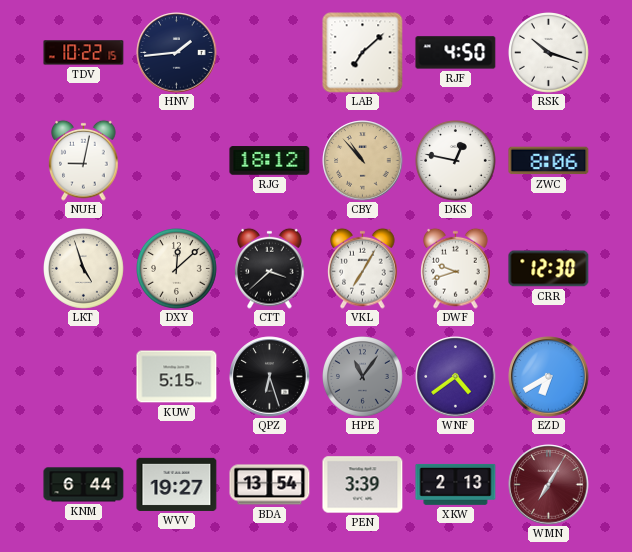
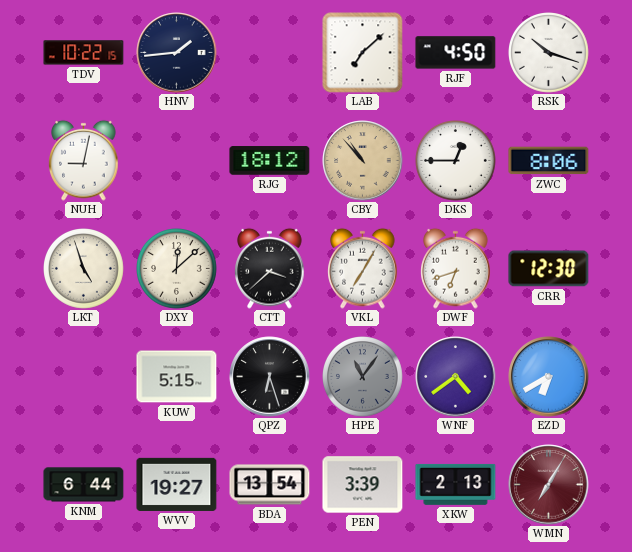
DKS: 12:47 -> 12:45 (456, 161)
DWF: 9:42 -> 6:42 (456, 268)
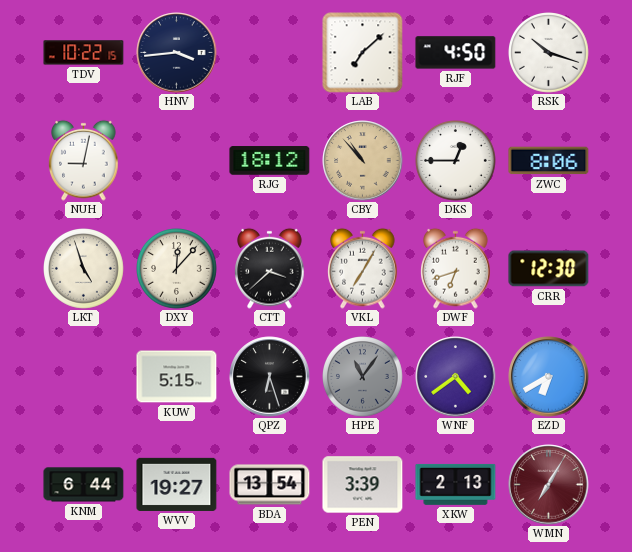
HNV: 1:44 -> 3:44 (177, 53)
DXY: 12:08 -> 12:07 (177, 269)
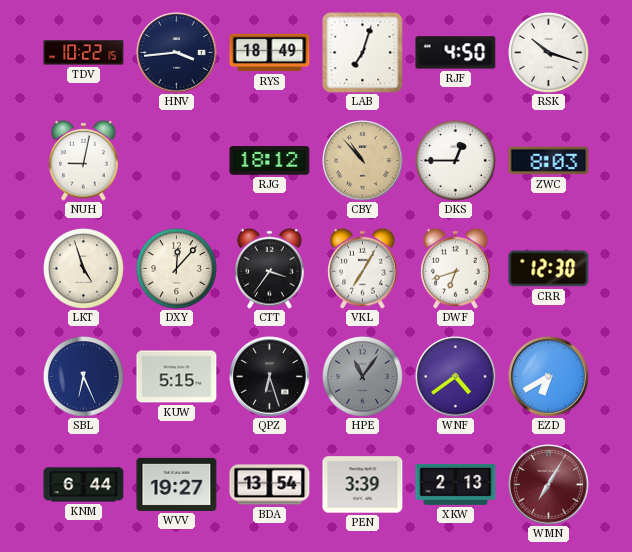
RYS: none -> 18:49 (270, 53)
LAB: 7:08 -> 7:03 (363, 53)
ZWC: 8:06 -> 8:03 (549, 161)
CTT: 3:38 -> 3:36 (270, 268)
SBL: none -> 6:26 (84, 377)
